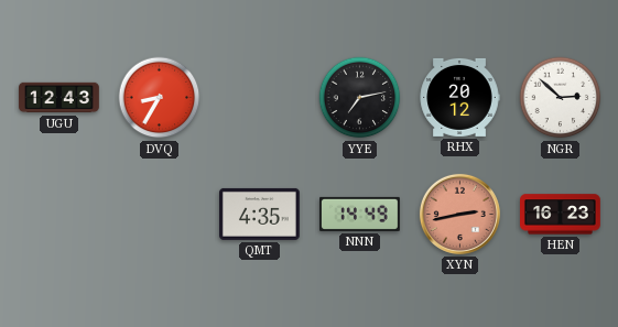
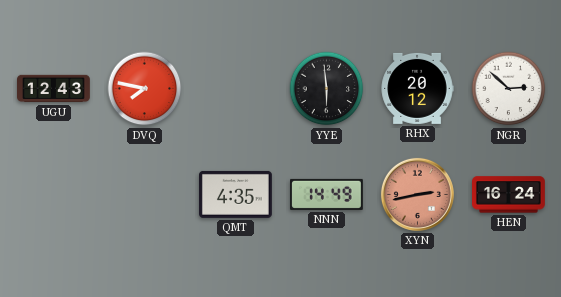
DVQ: 8:35 -> 7:47 (145, 89)
YYE: 7:13 -> 5:59 (327, 89)
HEN: 16:23 -> 16:24 (509, 195)
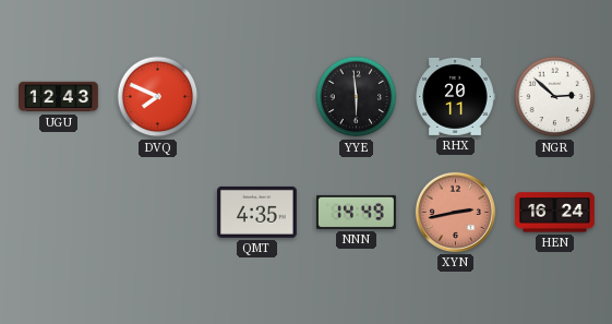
DVQ: 7:47 -> 7:49 (158, 97)
RHX: 20:12 -> 20:11 (455, 96)
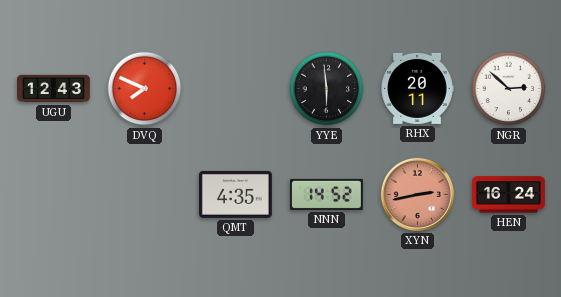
NNN: 14:49 -> 14:52 (327, 194)
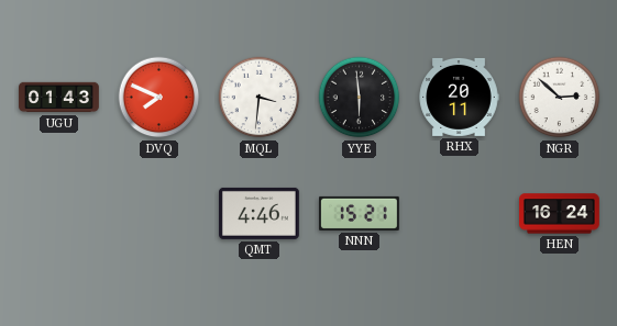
UGU: 12:43 -> 01:43 (59, 98)
MQL: none -> 3:31 (260, 98)
QMT: 4:35 -> 4:46 (260, 213)
NNN: 14:52 -> 15:21 (360, 213)
XYN: 2:43 -> none (417, 194)
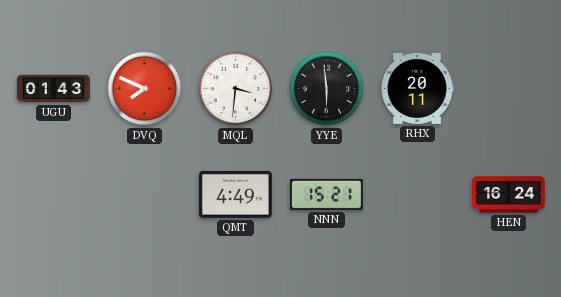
NGR: 2:52 -> none (560, 98)
QMT: 4:46 -> 4:49 (236, 194)
